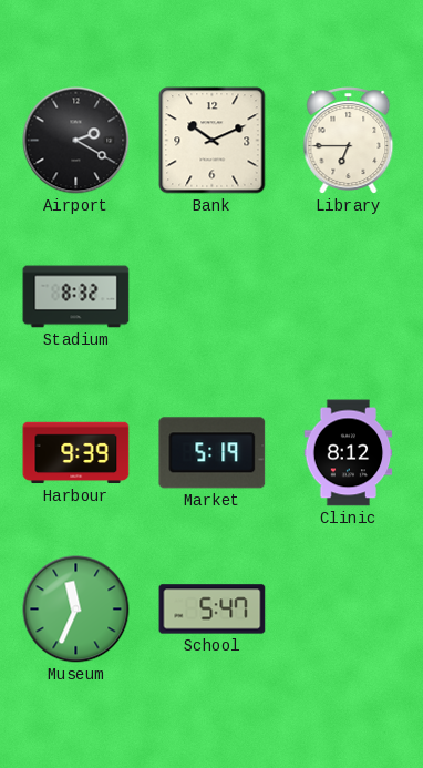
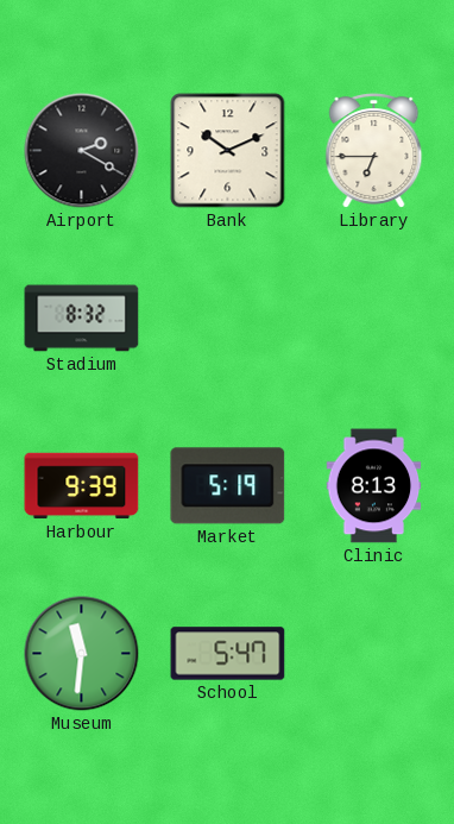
Clinic: 8:12 -> 8:13 (374, 486)
Museum: 11:34 -> 11:31 (82, 654)
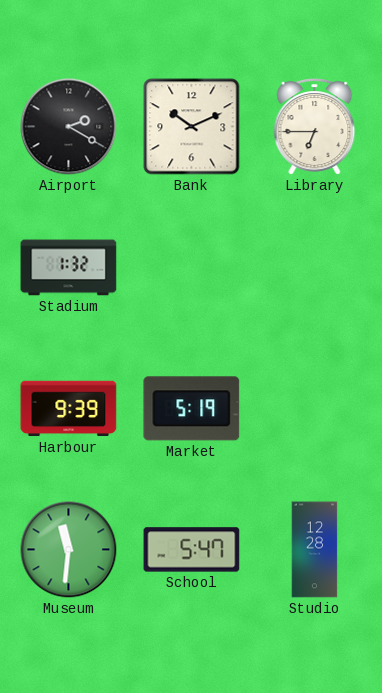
Stadium: 8:32 -> 1:32 (69, 268)
Clinic: 8:13 -> none (374, 486)
Studio: none -> 12:28 (315, 550)
